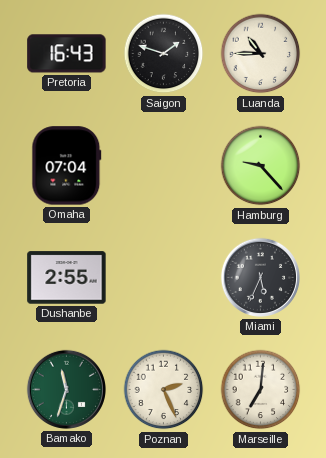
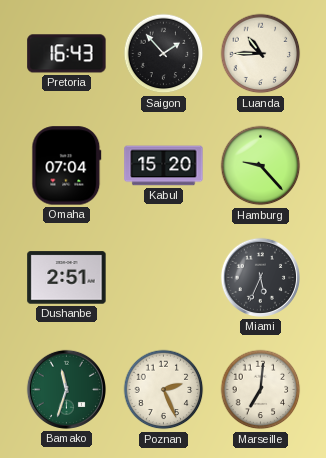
Saigon: 1:48 -> 1:53 (164, 54)
Kabul: none -> 15:20 (164, 166)
Dushanbe: 2:55 -> 2:51 (67, 278)
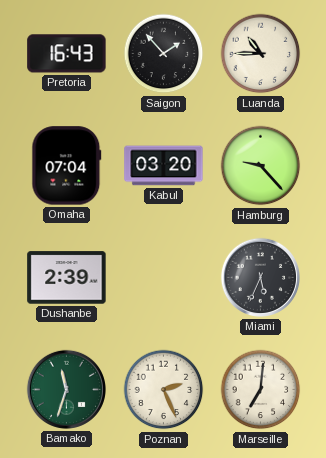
Kabul: 15:20 -> 03:20 (164, 166)
Dushanbe: 2:51 -> 2:39 (67, 278)
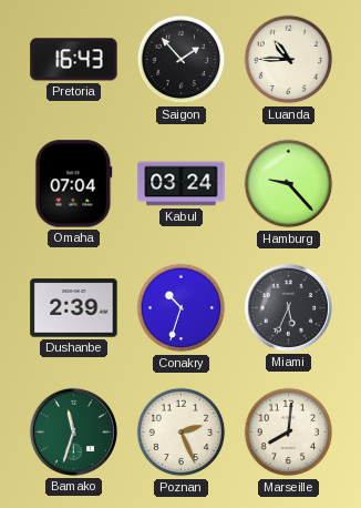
Kabul: 03:20 -> 03:24 (182, 184)
Conakry: none -> 10:33 (182, 308)
Marseille: 7:01 -> 8:01 (289, 433)
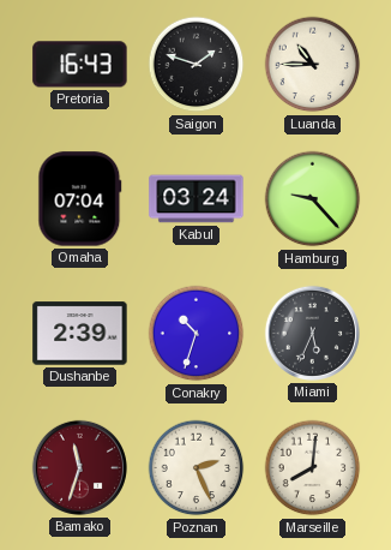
Saigon: 1:53 -> 1:48 (197, 65)
Bamako dial: green -> burgundy (79, 467)
